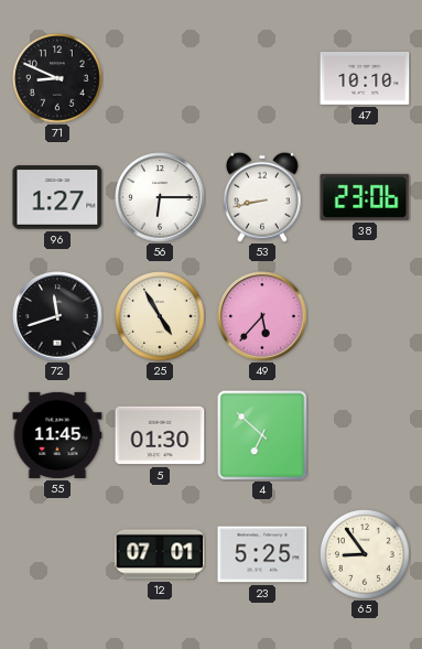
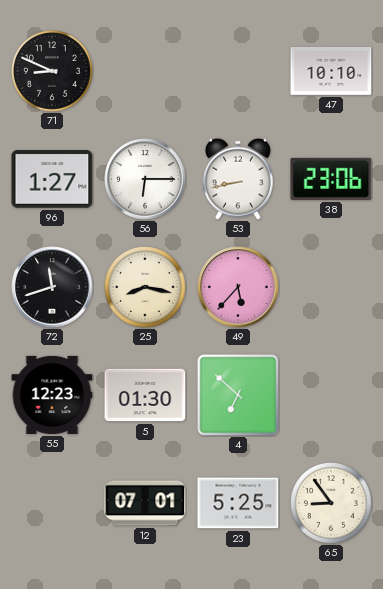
25: 4:55 -> 8:17 (146, 288)
55: 11:45 -> 12:23 (52, 395)
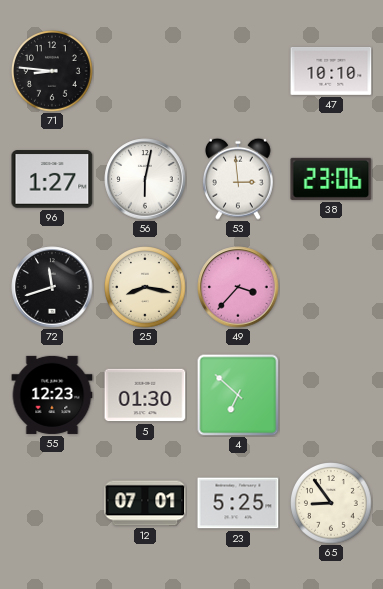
71: 8:49 -> 8:46 (53, 72)
56: 6:15 -> 6:02 (145, 179)
53: 8:43 -> 2:59 (238, 179)
49: 5:37 -> 3:37 (238, 287)
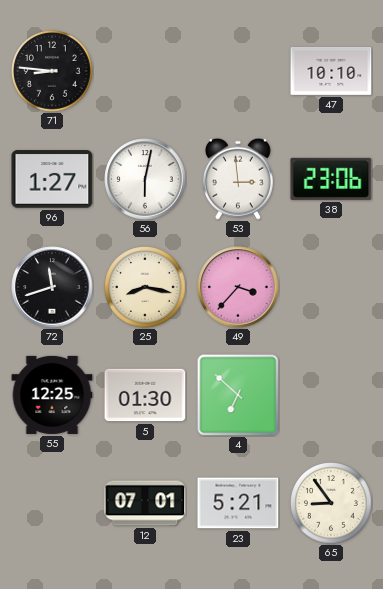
55: 12:23 -> 12:25 (52, 395)
23: 5:25 -> 5:21 (238, 503)
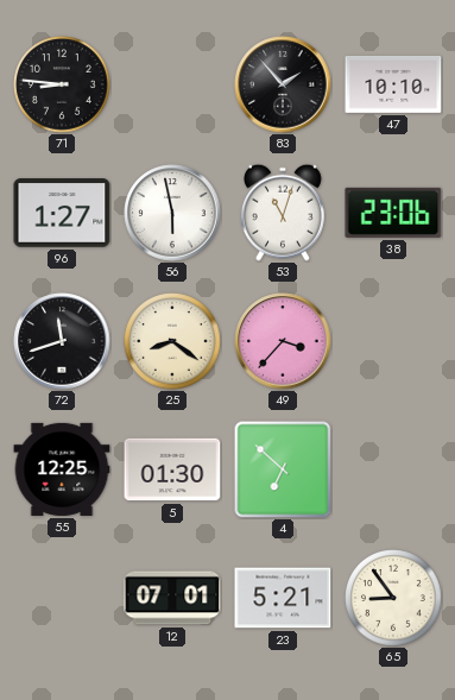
83: none -> 1:53 (283, 84)
56: 6:02 -> 5:58 (172, 213)
53: 2:59 -> 11:03 (283, 213)
25: 8:17 -> 8:21 (173, 342)
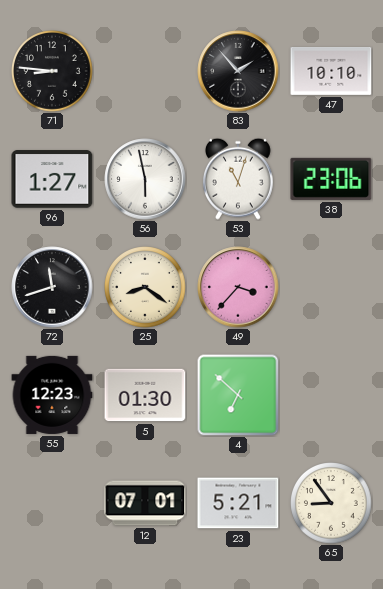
55: 12:25 -> 12:23 (52, 395)
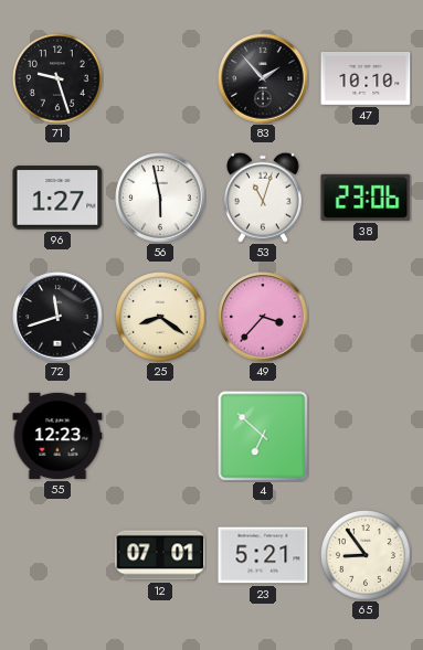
71: 8:46 -> 9:27 (59, 79)
5: 01:30 -> none (145, 395)
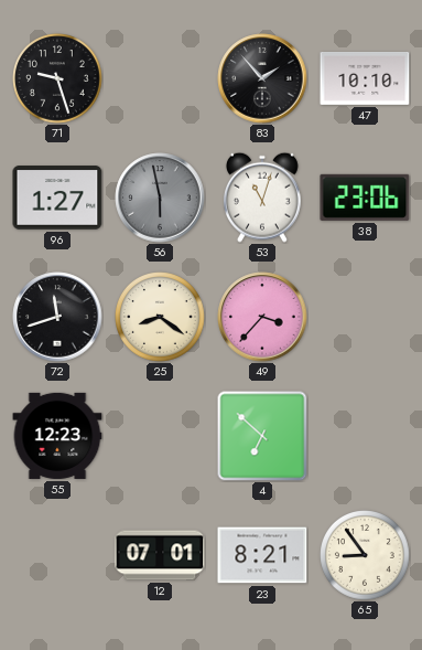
56 dial: white -> grey (160, 198)
23: 5:21 -> 8:21 (262, 555)
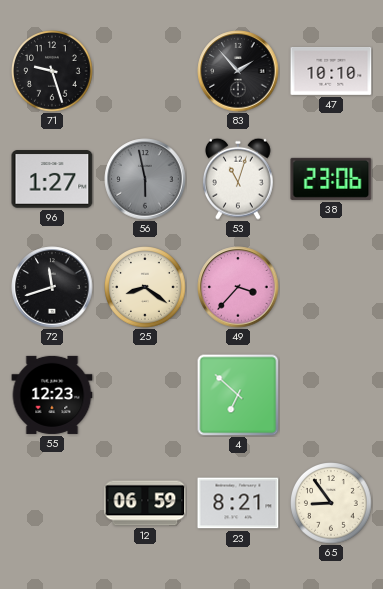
12: 07:01 -> 06:59 (145, 503)
